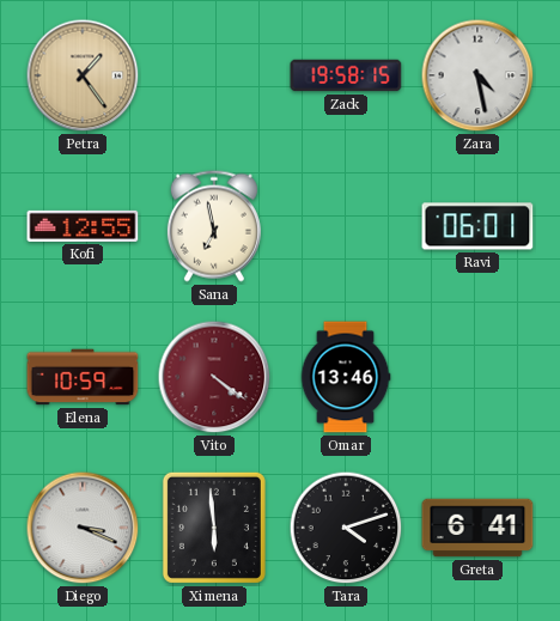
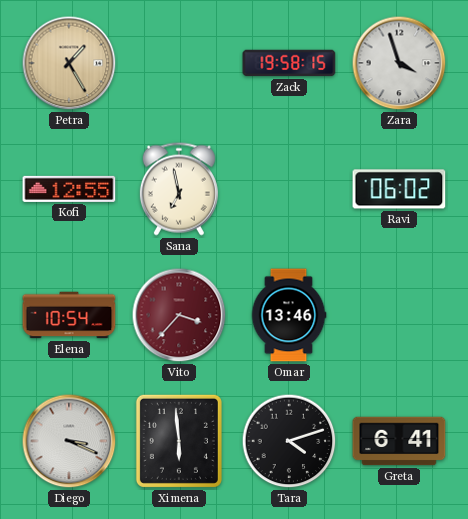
Petra: 1:24 -> 1:25 (69, 63)
Zara: 4:28 -> 3:57 (399, 63)
Ravi: 06:01 -> 06:02 (399, 189)
Elena: 10:59 -> 10:54 (69, 315)
Vito: 4:21 -> 3:37 (179, 315)
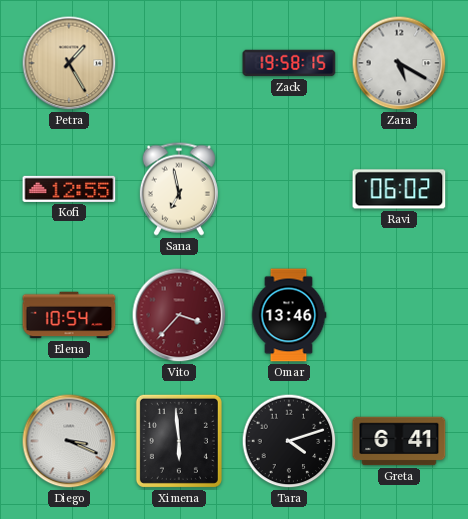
Zara: 3:57 -> 5:20 (399, 63)
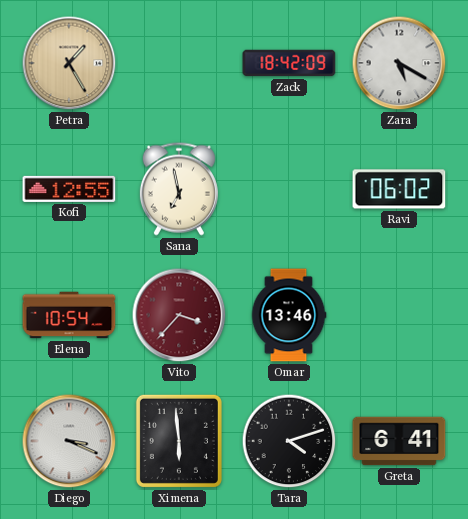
Zack: 19:58 -> 18:42 (289, 63)
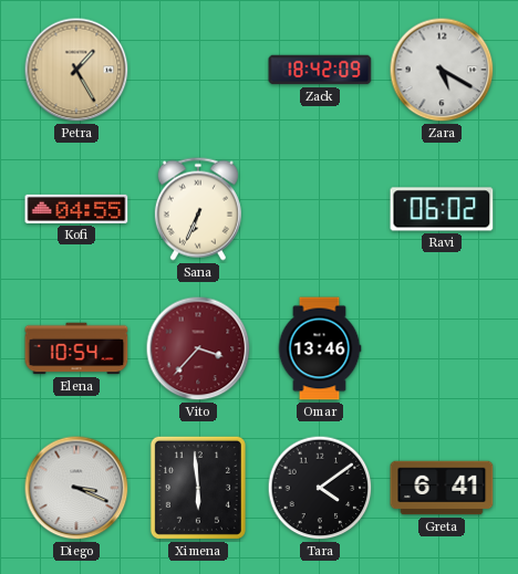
Kofi: 12:55 -> 04:55 (76, 209)
Sana: 6:58 -> 6:34 (198, 209)
Tara: 4:12 -> 4:09 (320, 488)
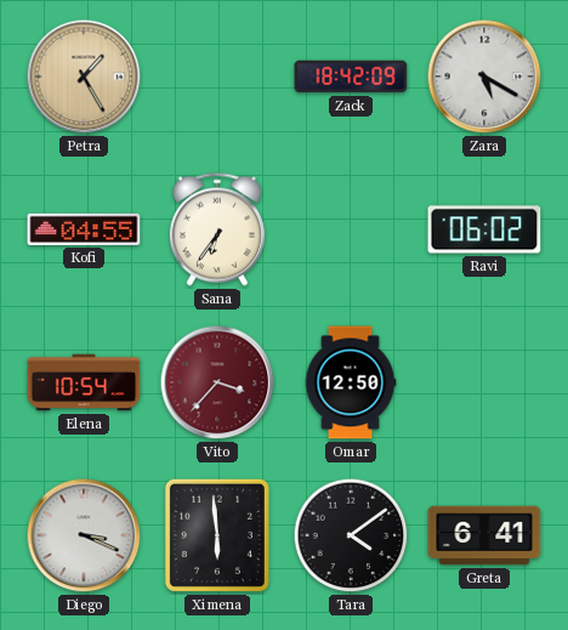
Sana: 6:34 -> 6:36 (217, 229)
Omar: 13:46 -> 12:50 (351, 382)
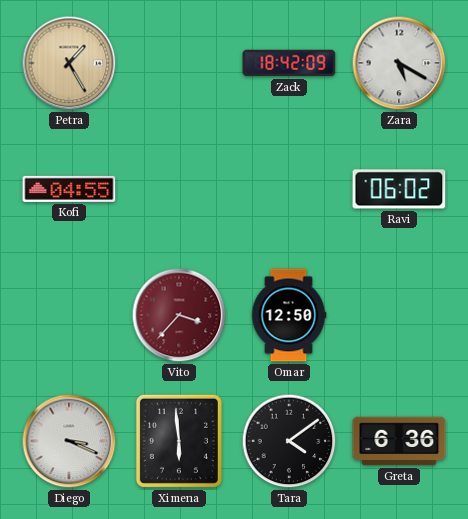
Sana: 6:36 -> none (217, 229)
Elena: 10:54 -> none (84, 382)
Greta: 6:41 -> 6:36 (399, 441)
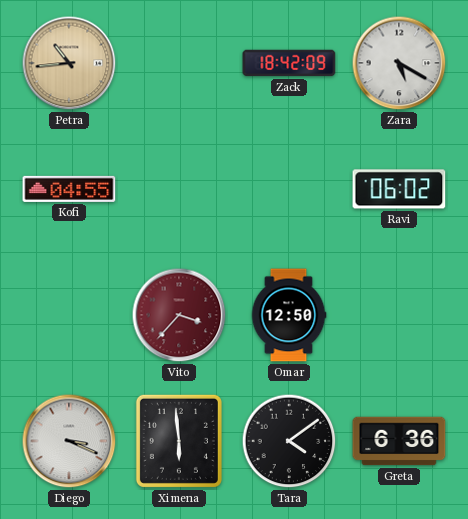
Petra: 1:25 -> 10:44 (69, 63)
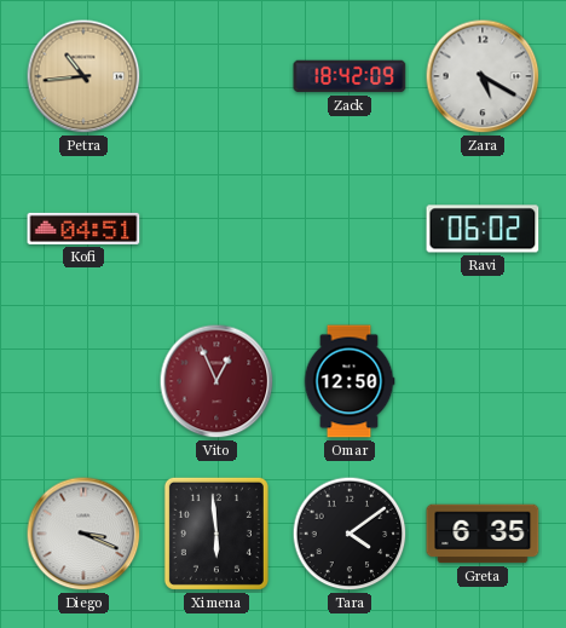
Kofi: 04:55 -> 04:51 (83, 229)
Vito: 3:37 -> 12:56 (216, 381)
Greta: 6:36 -> 6:35 (483, 534)
